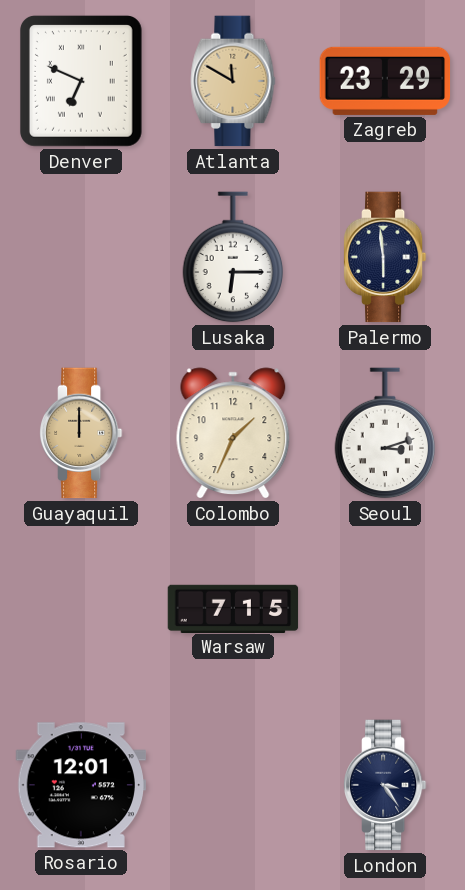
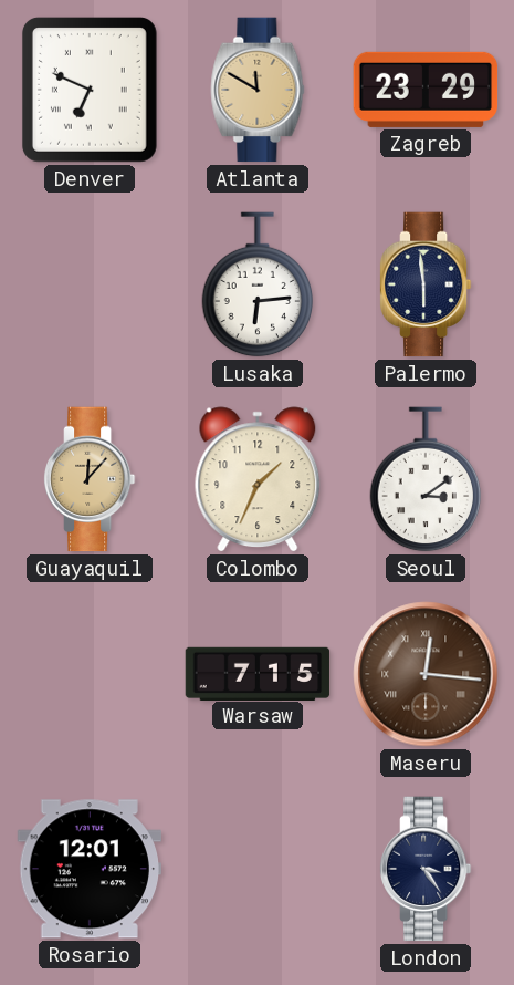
Lusaka: 6:15 -> 6:14 (258, 284)
Guayaquil: 12:00 -> 12:07 (90, 479)
Seoul: 3:12 -> 3:09 (426, 479)
Maseru: none -> 12:16 (426, 674)
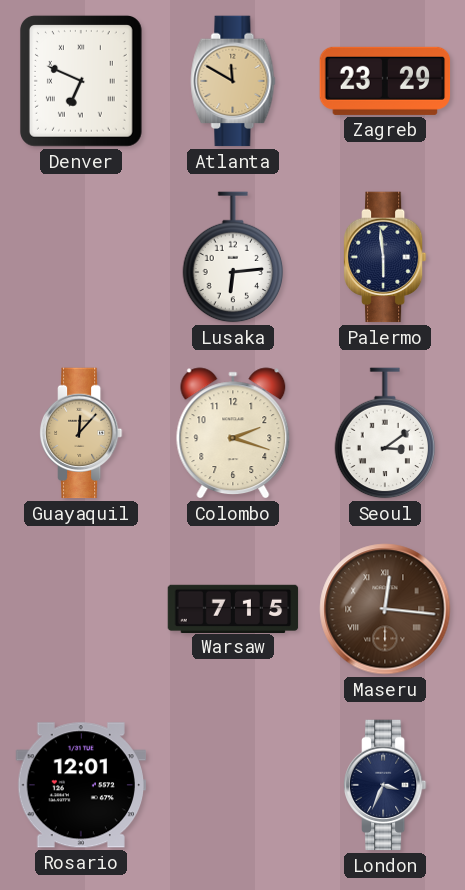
Colombo: 1:34 -> 2:18 (233, 433)
London: 3:24 -> 3:34 (385, 785)
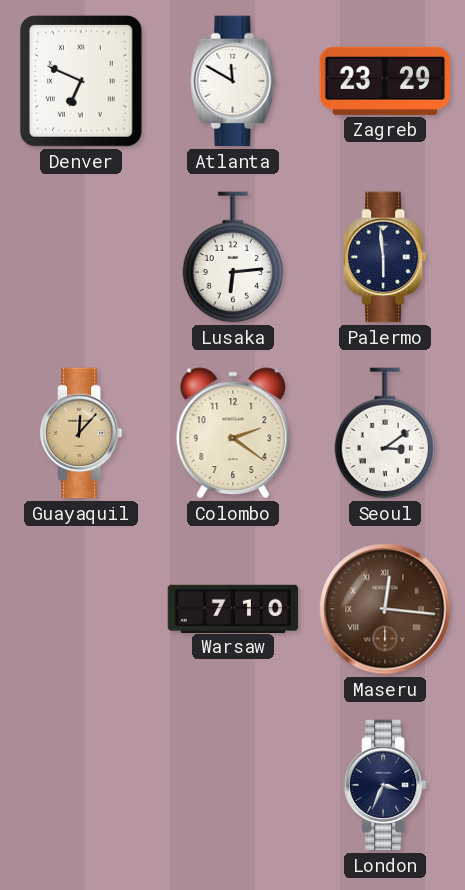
Atlanta dial: champagne -> white (233, 81)
Colombo: 2:18 -> 2:21 (233, 433)
Warsaw: 7:15 -> 7:10 (233, 608)
Rosario: 12:01 -> none (81, 785)
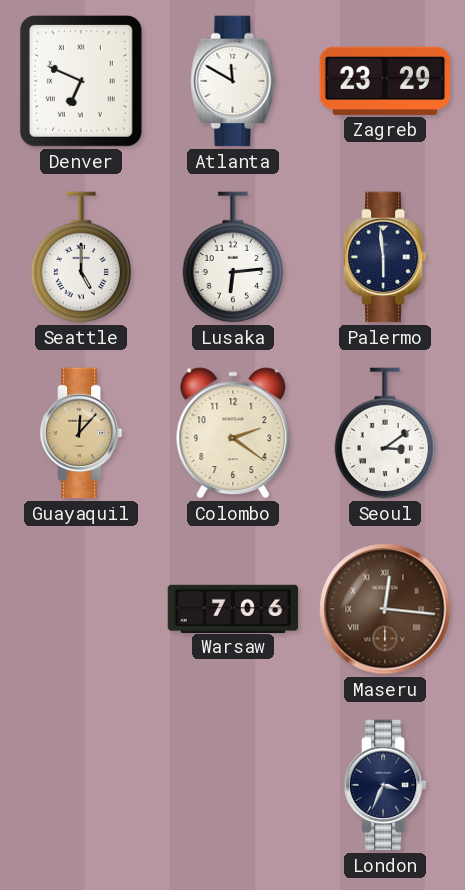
Seattle: none -> 5:00 (81, 257)
Warsaw: 7:10 -> 7:06 (233, 608)
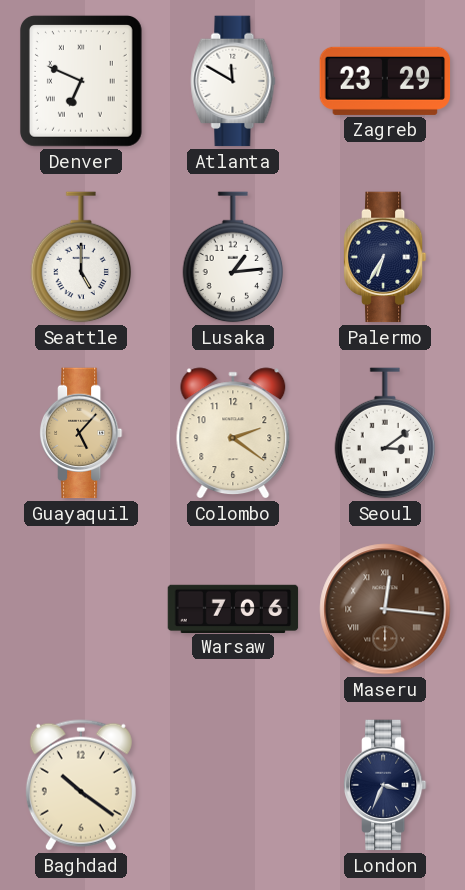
Lusaka: 6:14 -> 1:14 (233, 257)
Palermo: 5:59 -> 6:35 (385, 257)
Guayaquil: 12:07 -> 5:07 (81, 433)
Baghdad: none -> 10:21 (81, 785)
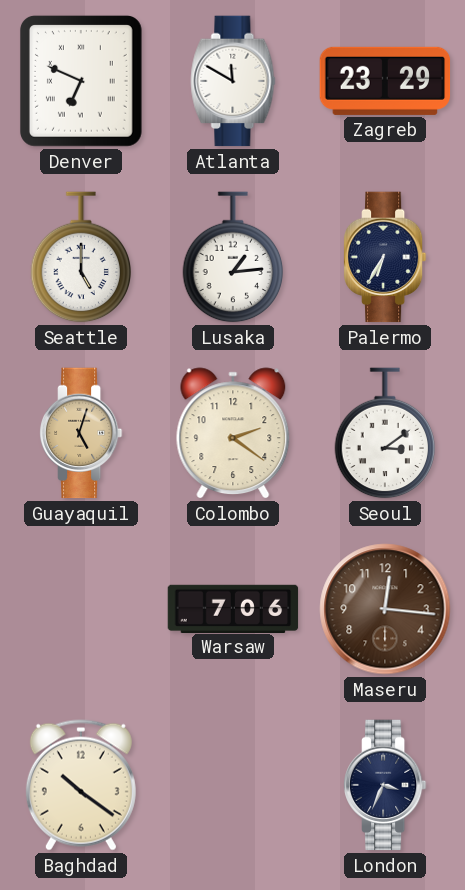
Guayaquil: 5:07 -> 5:03 (81, 433)
Maseru numerals: Roman -> Arabic (385, 609)
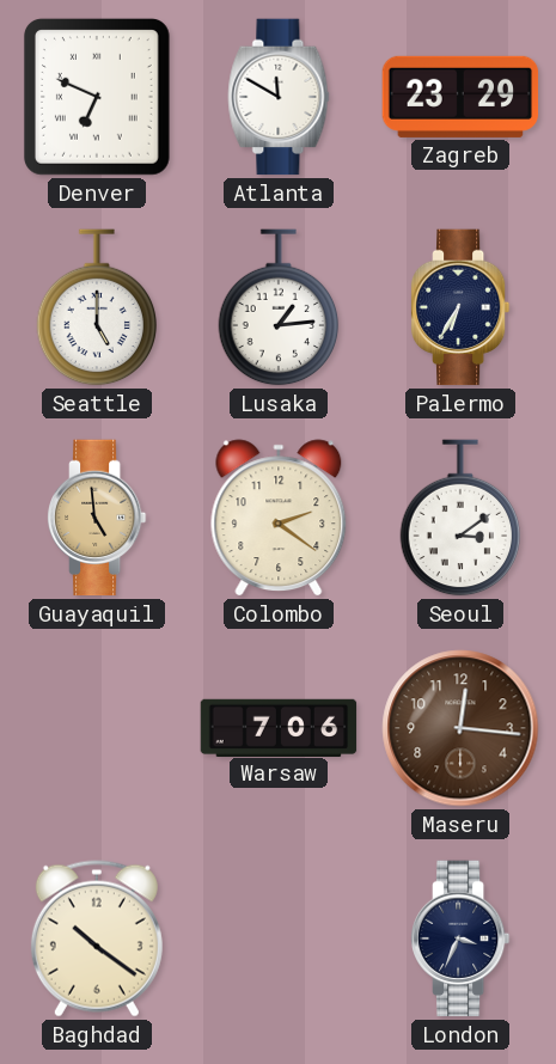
Guayaquil: 5:03 -> 4:59 (97, 518)
